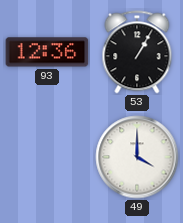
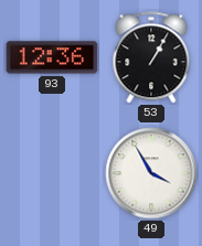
49: 4:00 -> 3:55 (151, 173)
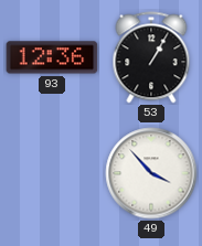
49: 3:55 -> 3:53 (151, 173)
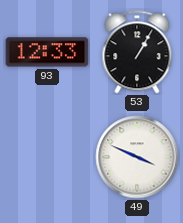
93: 12:36 -> 12:33 (47, 52)
49: 3:53 -> 3:49 (137, 157)
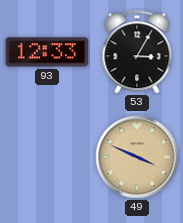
53: 1:05 -> 3:05 (137, 52)
49 dial: white -> champagne (137, 157)
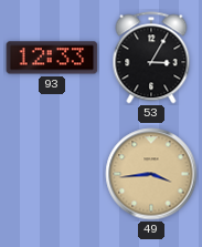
49: 3:49 -> 3:44 (151, 174)
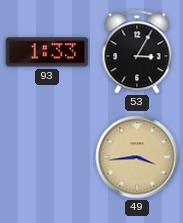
93: 12:33 -> 1:33 (47, 52)
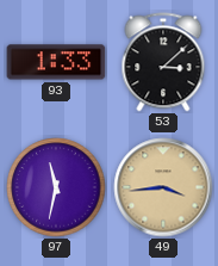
53: 3:05 -> 3:08 (163, 62)
97: none -> 11:32 (56, 187)
